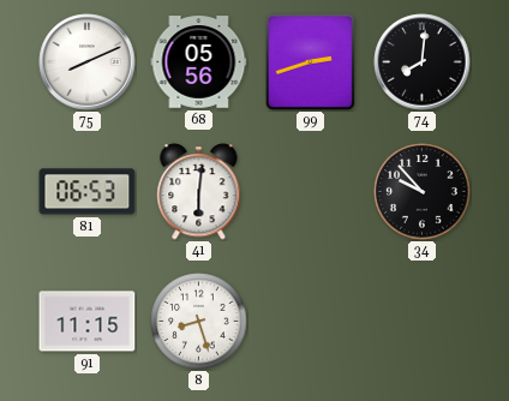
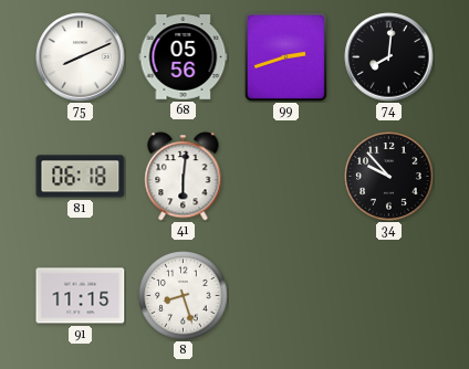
81: 06:53 -> 06:18 (81, 177)
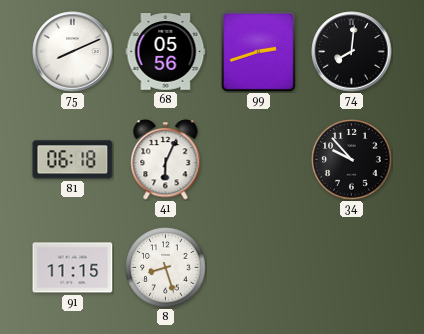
41: 6:01 -> 6:04 (166, 160)
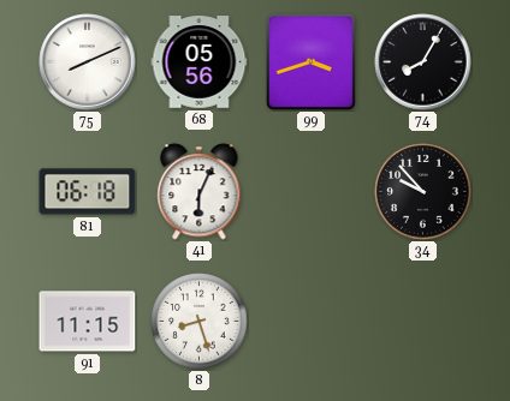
99: 2:42 -> 3:42 (310, 61)
74: 8:01 -> 8:05 (423, 62)
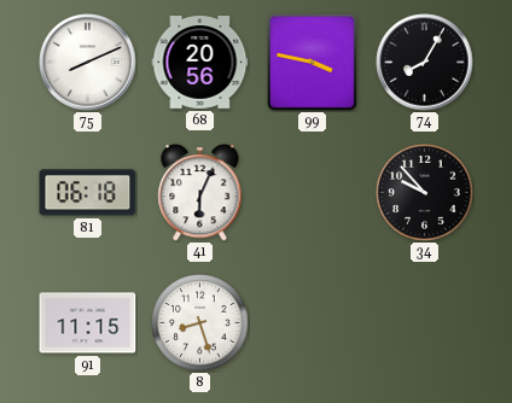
68: 05:56 -> 20:56 (200, 63)
99: 3:42 -> 3:47 (312, 62)
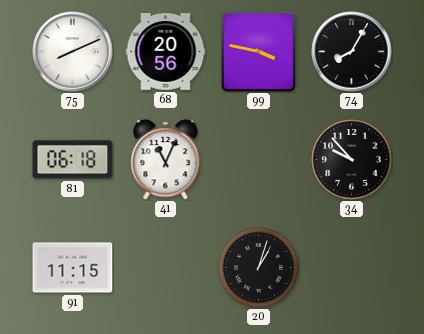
41: 6:04 -> 11:04 (166, 160)
8: 8:27 -> none (200, 323)
20: none -> 1:03 (259, 268)
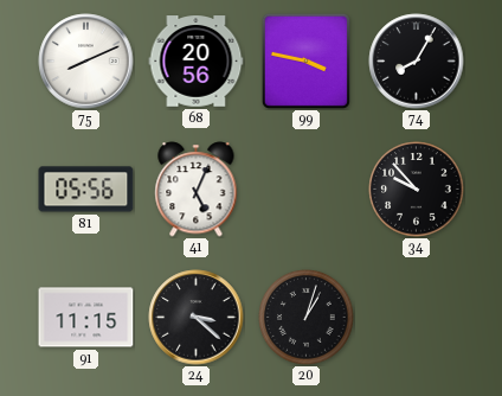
81: 06:18 -> 05:56 (86, 190)
41: 11:04 -> 5:04 (197, 190)
24: none -> 3:22 (197, 318)
